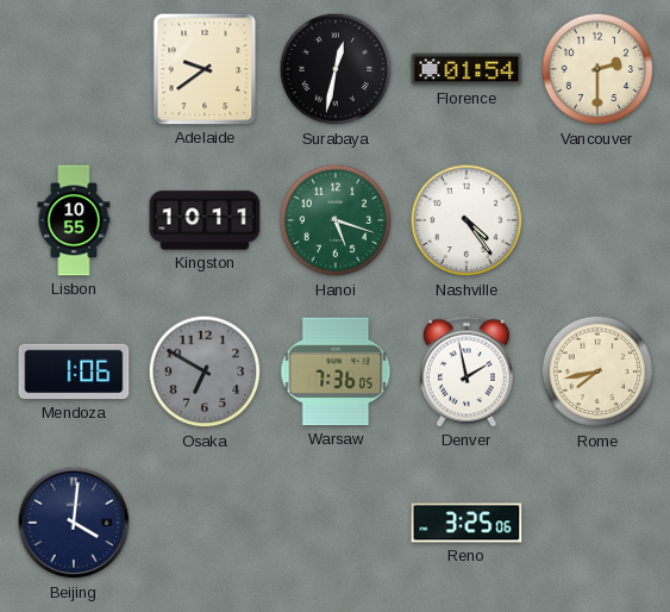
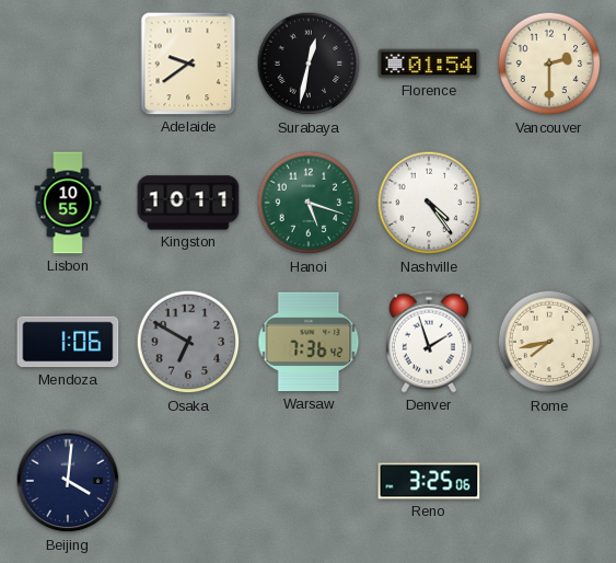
Warsaw: 7:36:05 -> 7:36:42 (309, 342)
Denver: 1:58 -> 1:57 (429, 342)
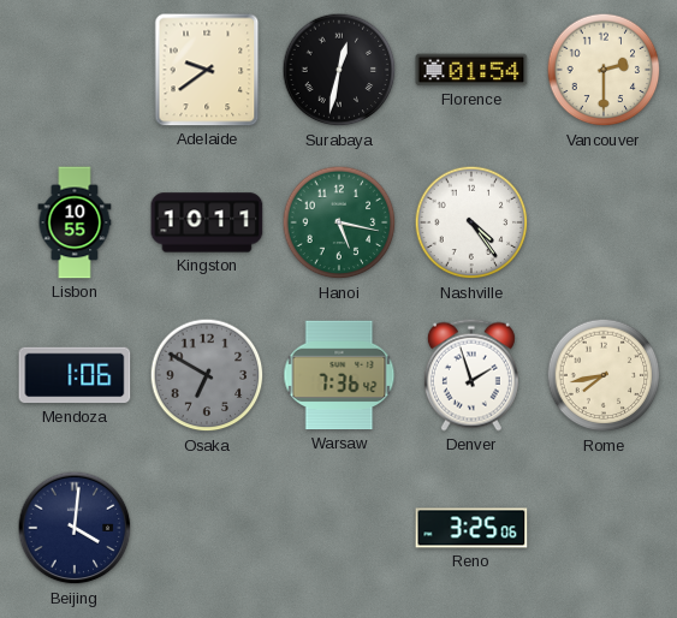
Hanoi: 5:18 -> 5:17 (339, 222)
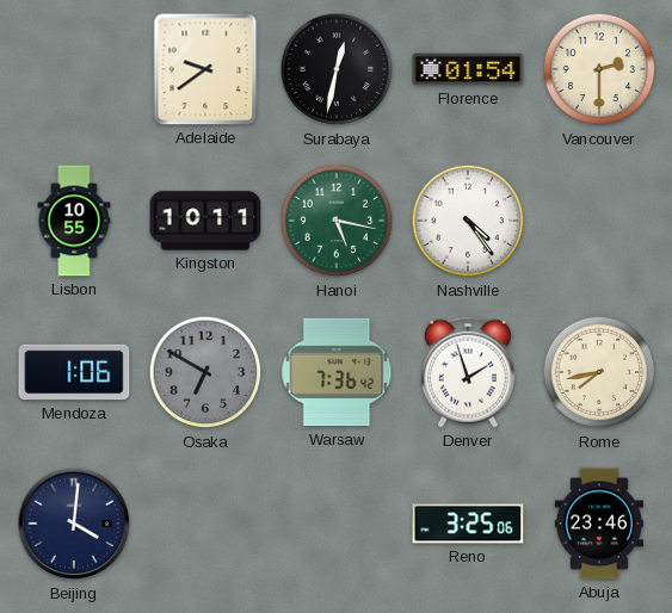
Abuja: none -> 23:46 (598, 524)
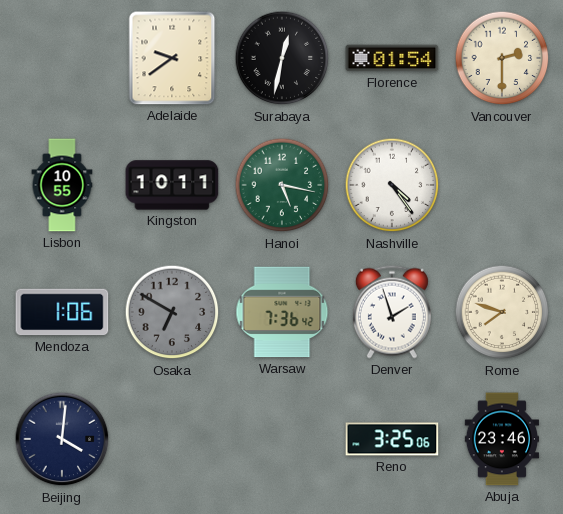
Rome: 7:43 -> 7:48 (502, 312)
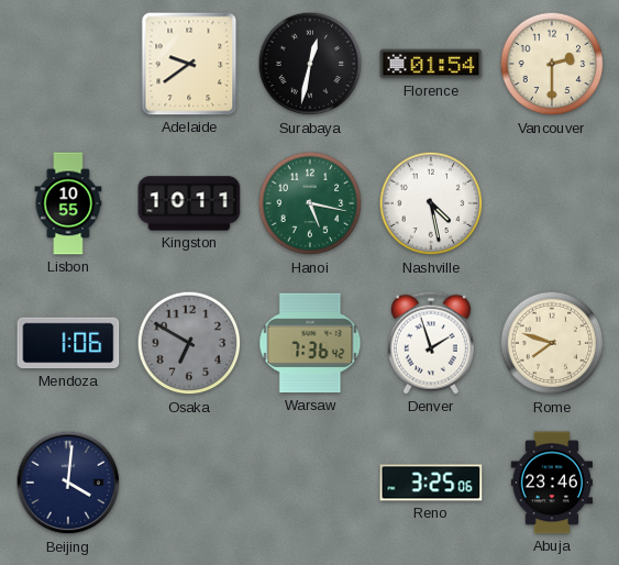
Nashville: 4:24 -> 4:28 (431, 203)
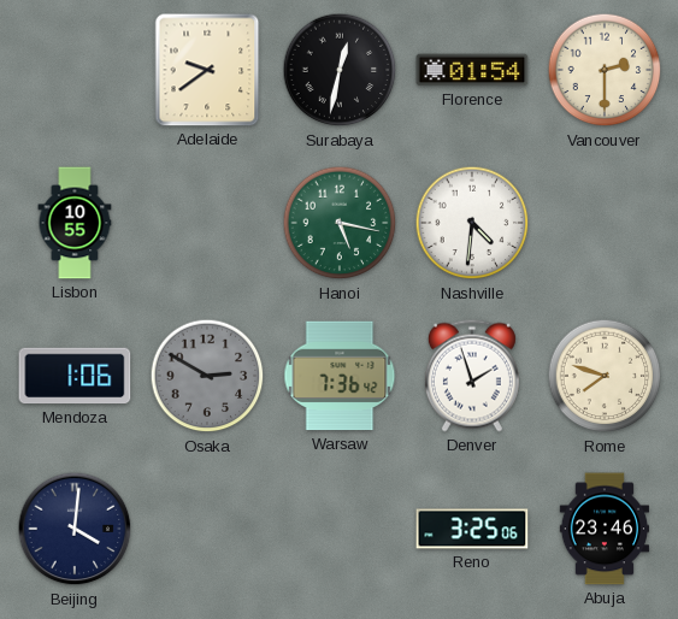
Kingston: 10:11 -> none (189, 203)
Nashville: 4:28 -> 4:31 (472, 223)
Osaka: 6:50 -> 2:50 (207, 376)
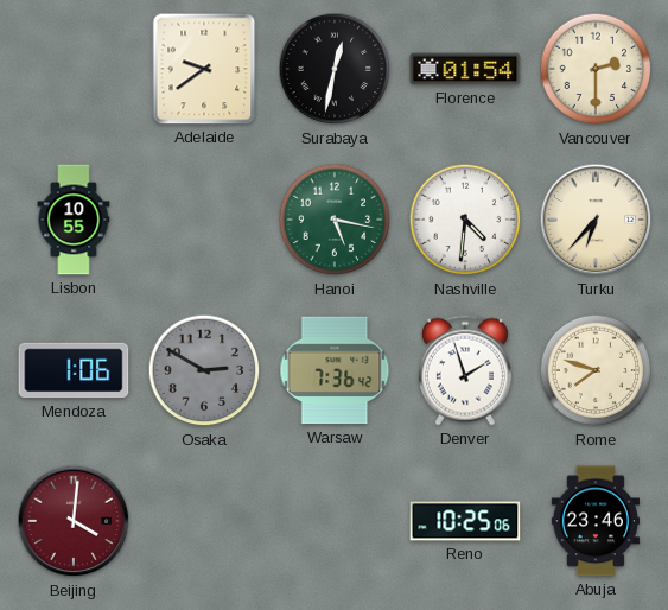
Turku: none -> 6:37 (596, 220)
Beijing dial: navy -> burgundy (74, 521)
Reno: 3:25 -> 10:25 (465, 521)
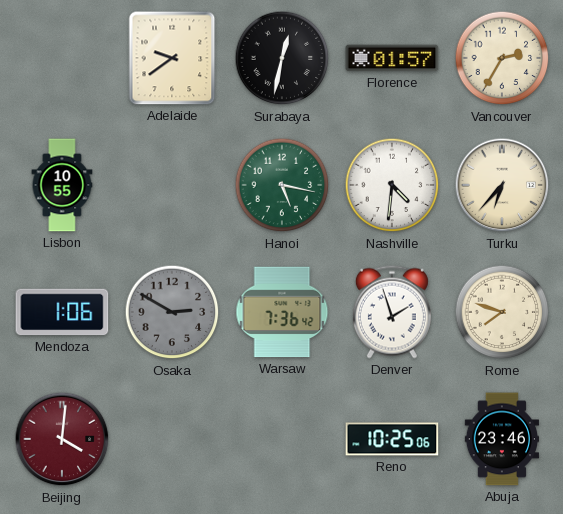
Florence: 01:54 -> 01:57 (392, 58)
Vancouver: 2:30 -> 2:35 (502, 58)
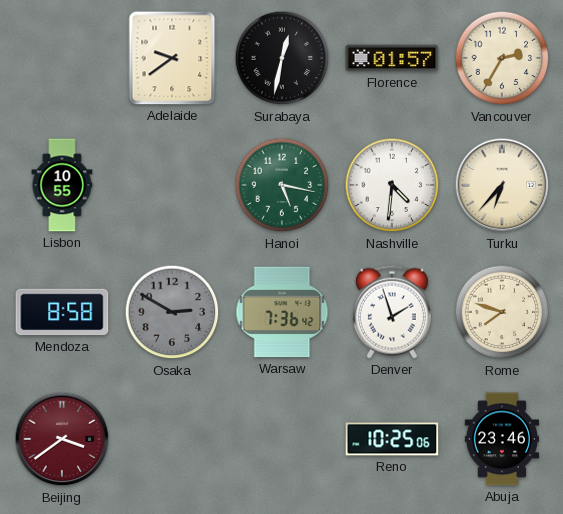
Mendoza: 1:06 -> 8:58 (62, 312)
Beijing: 4:01 -> 3:39 (62, 439)
